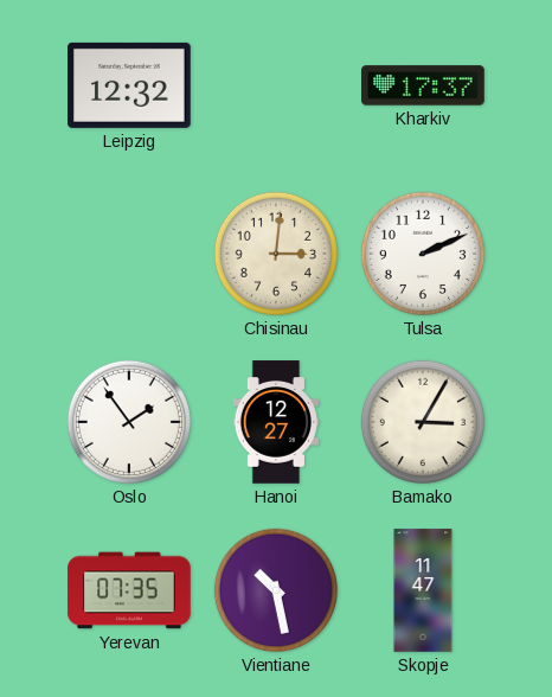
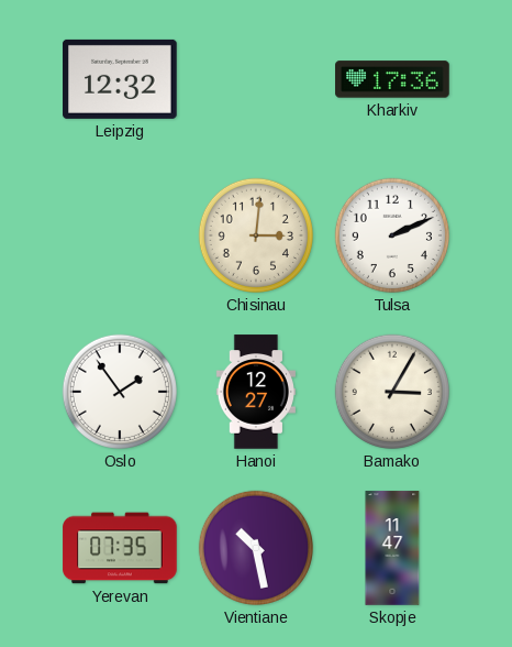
Kharkiv: 17:37 -> 17:36 (392, 79)
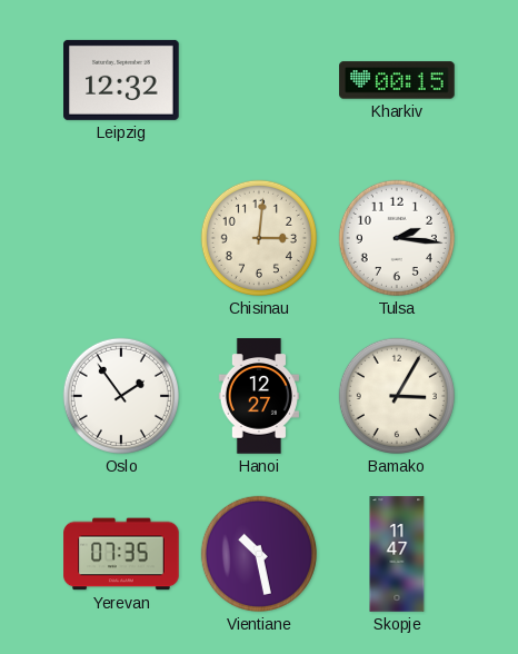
Kharkiv: 17:36 -> 00:15 (397, 80)
Tulsa: 2:11 -> 2:16 (397, 238)
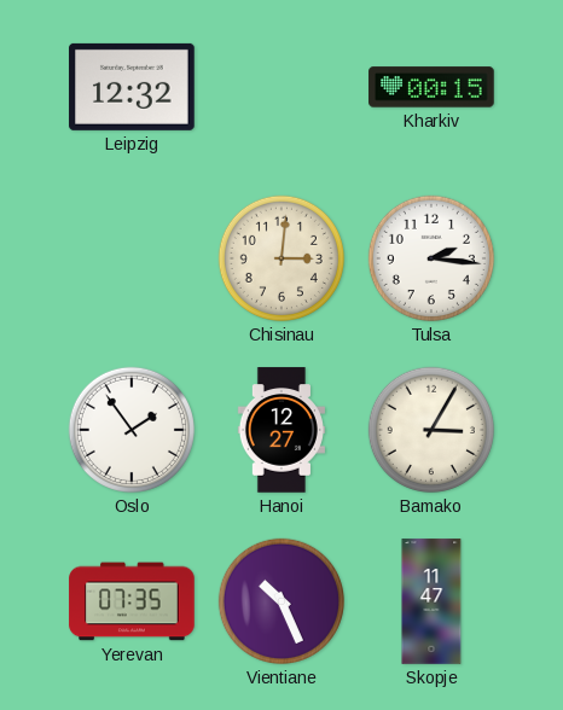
Vientiane: 10:28 -> 10:26 (281, 601)
